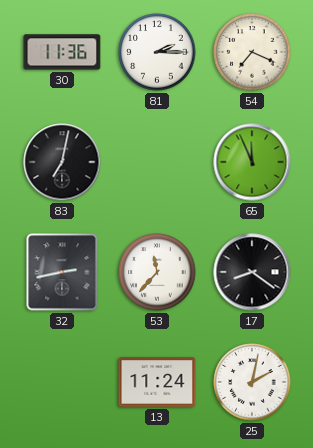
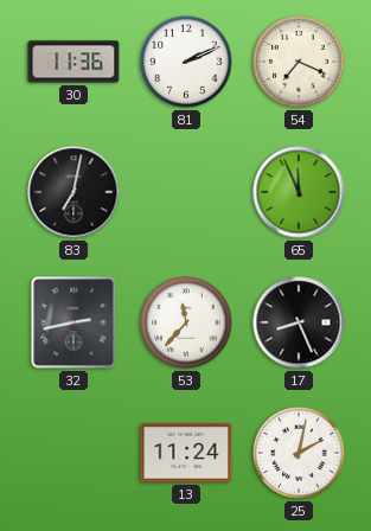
81: 2:15 -> 2:11 (186, 62)
17: 8:21 -> 8:26 (299, 322)
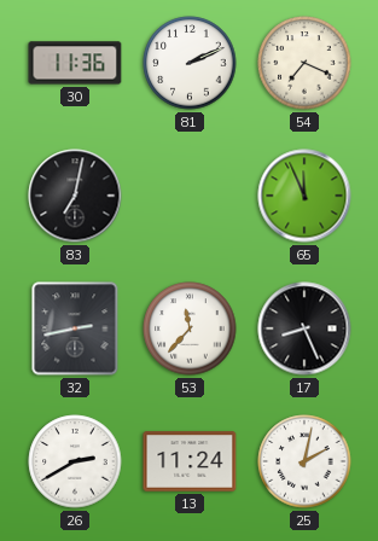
26: none -> 2:40 (75, 461)
